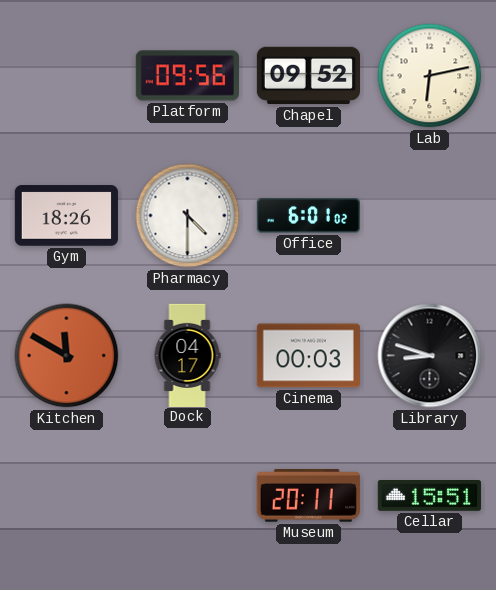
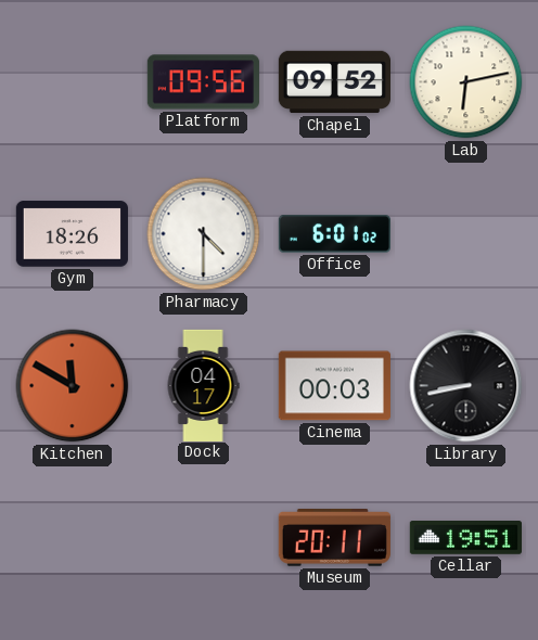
Library: 8:48 -> 8:43 (466, 386)
Cellar: 15:51 -> 19:51 (465, 538)
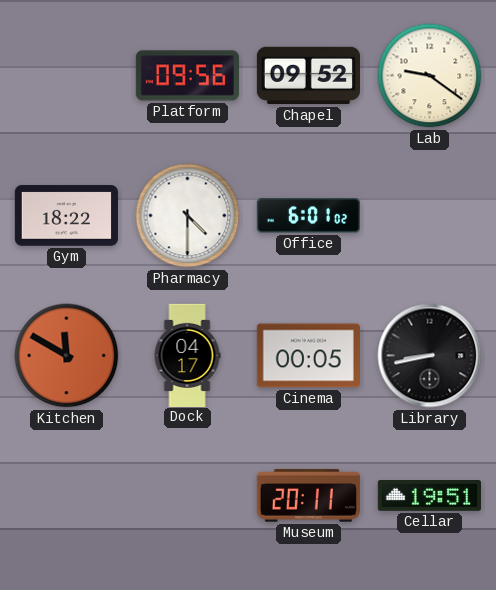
Lab: 6:13 -> 9:21 (430, 76)
Gym: 18:26 -> 18:22 (66, 216)
Cinema: 00:03 -> 00:05 (308, 356)
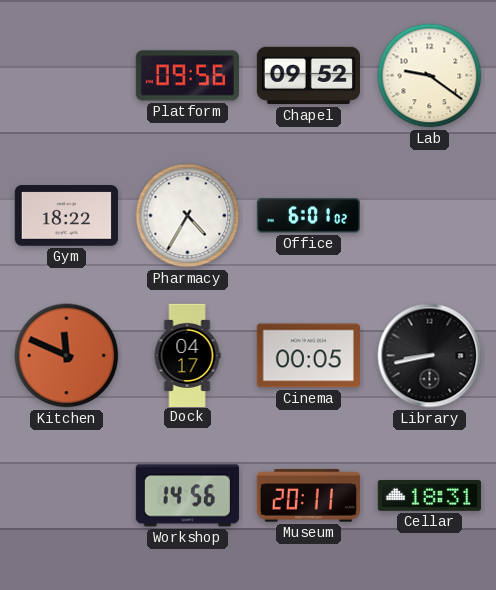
Pharmacy: 4:30 -> 4:35 (188, 216)
Kitchen: 11:50 -> 11:49 (67, 356)
Workshop: none -> 14:56 (187, 496)
Cellar: 19:51 -> 18:31 (429, 496)
